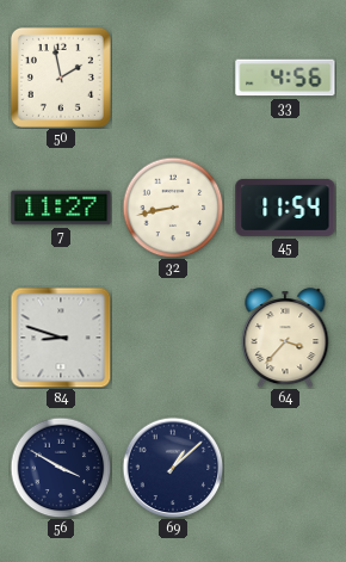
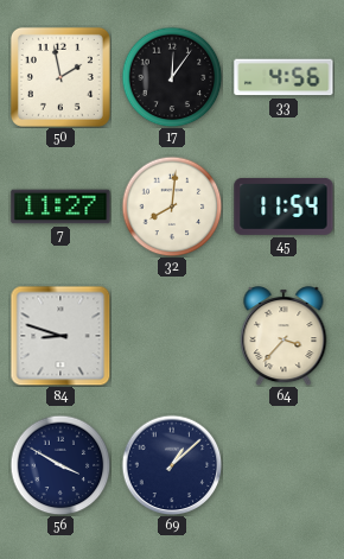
17: none -> 12:06 (172, 77)
32: 8:43 -> 8:01 (172, 207)
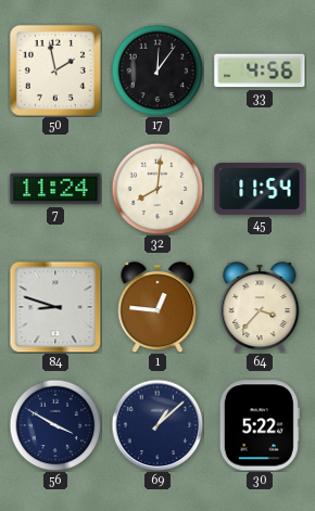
7: 11:27 -> 11:24 (55, 189)
1: none -> 12:46 (157, 307)
30: none -> 5:22 (260, 425)
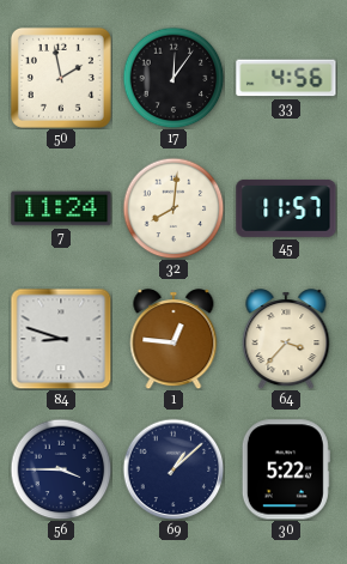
45: 11:54 -> 11:57 (286, 208)
56: 3:50 -> 3:45 (61, 469)
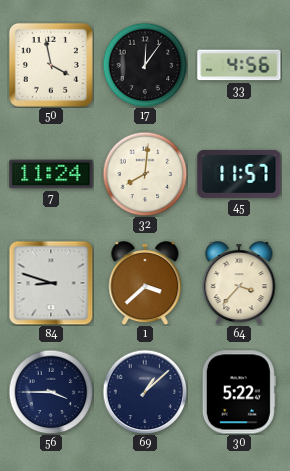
50: 1:58 -> 3:58 (51, 65)
1: 12:46 -> 3:38 (145, 283)
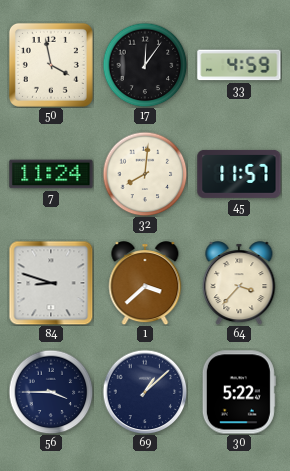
33: 4:56 -> 4:59 (239, 65)
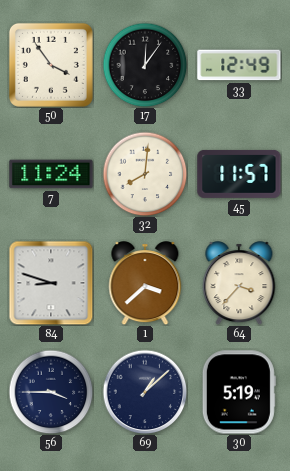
50: 3:58 -> 3:54 (51, 65)
33: 4:59 -> 12:49 (239, 65)
30: 5:22 -> 5:19 (239, 392)
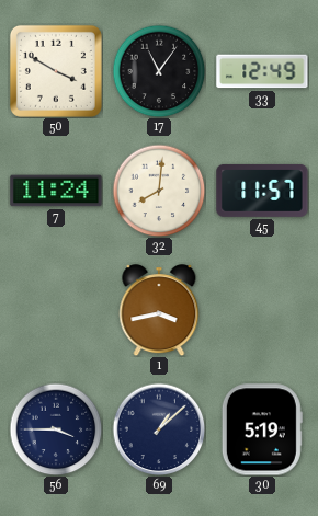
50: 3:54 -> 3:50 (56, 71)
17: 12:06 -> 11:06 (159, 71)
84: 8:48 -> none (51, 283)
1: 3:38 -> 3:43 (159, 310)
64: 3:37 -> none (239, 283)
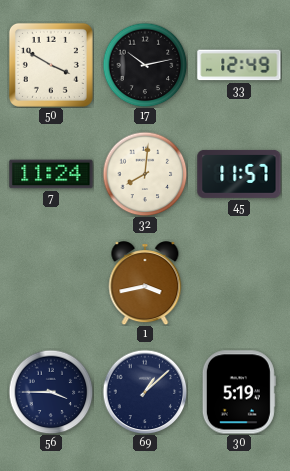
17: 11:06 -> 10:13 (145, 65)
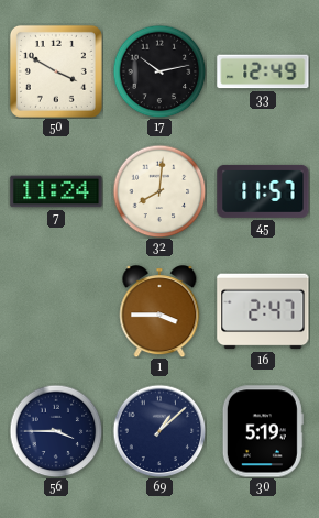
1: 3:43 -> 3:45 (159, 311)
16: none -> 2:47 (263, 311)
